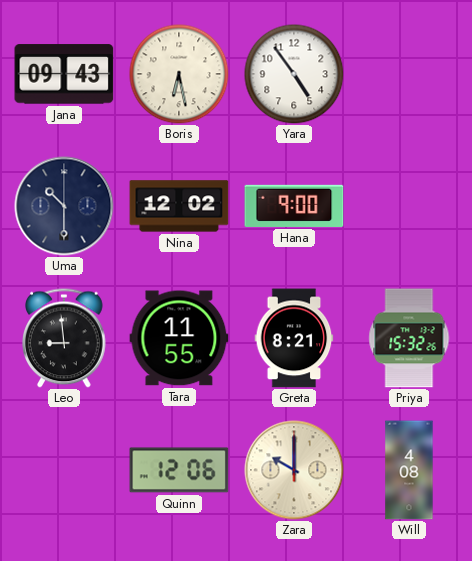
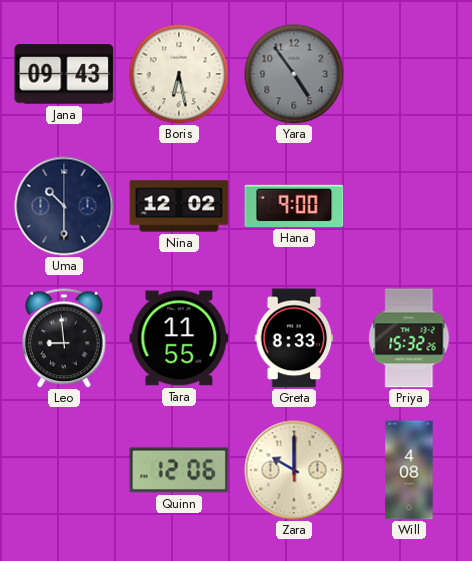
Yara dial: white -> grey (294, 74)
Greta: 8:21 -> 8:33 (294, 338)
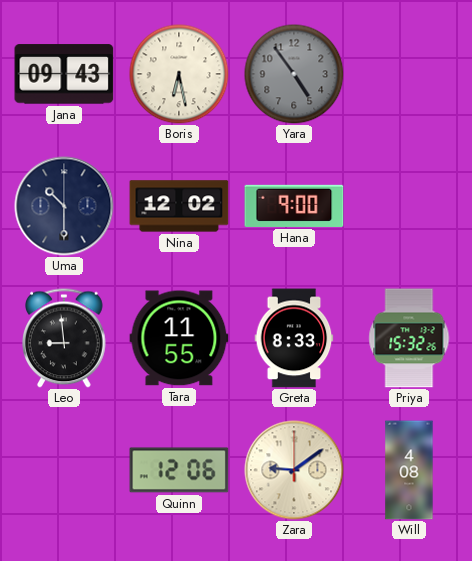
Zara: 10:00 -> 9:09 (294, 470)
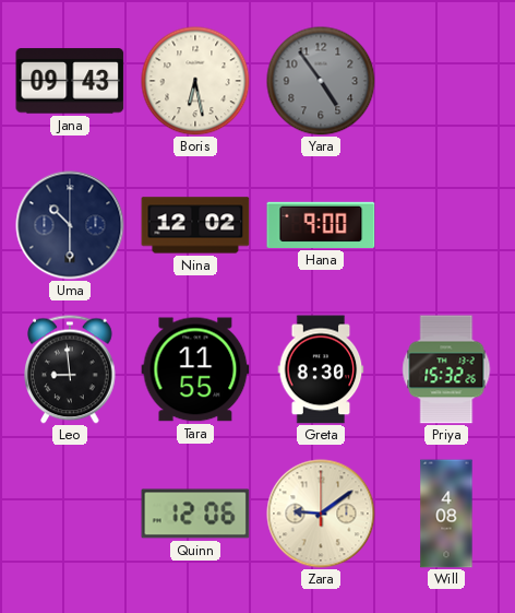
Greta: 8:33 -> 8:30 (321, 369)
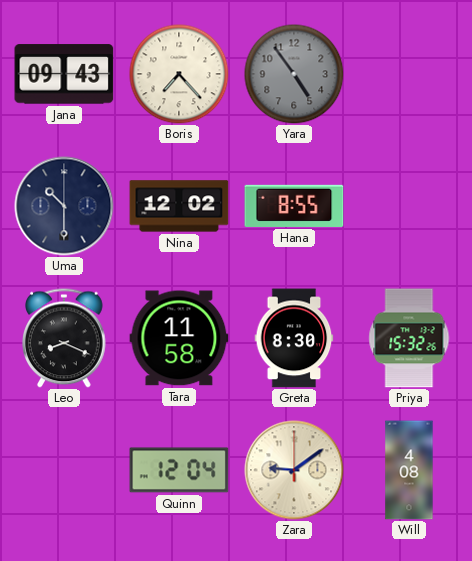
Boris: 6:28 -> 7:23 (179, 74)
Hana: 9:00 -> 8:55 (294, 206)
Leo: 8:59 -> 8:19 (65, 338)
Tara: 11:55 -> 11:58 (179, 338)
Quinn: 12:06 -> 12:04 (179, 470)
